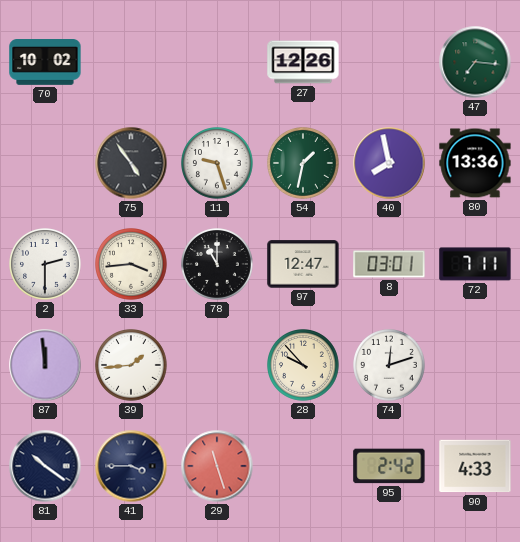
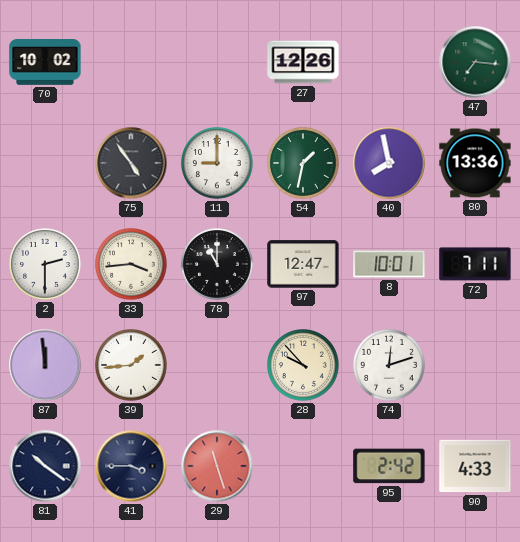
11: 9:27 -> 9:00 (218, 164)
8: 03:01 -> 10:01 (389, 264)
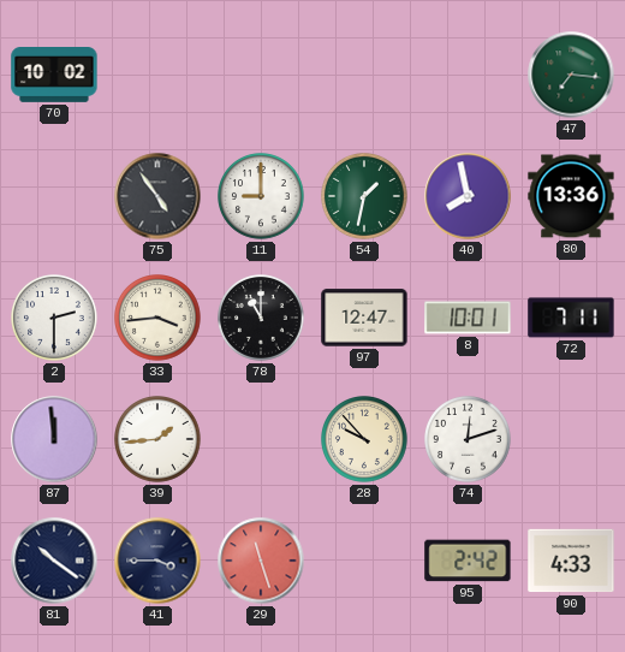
27: 12:26 -> none (303, 62)
